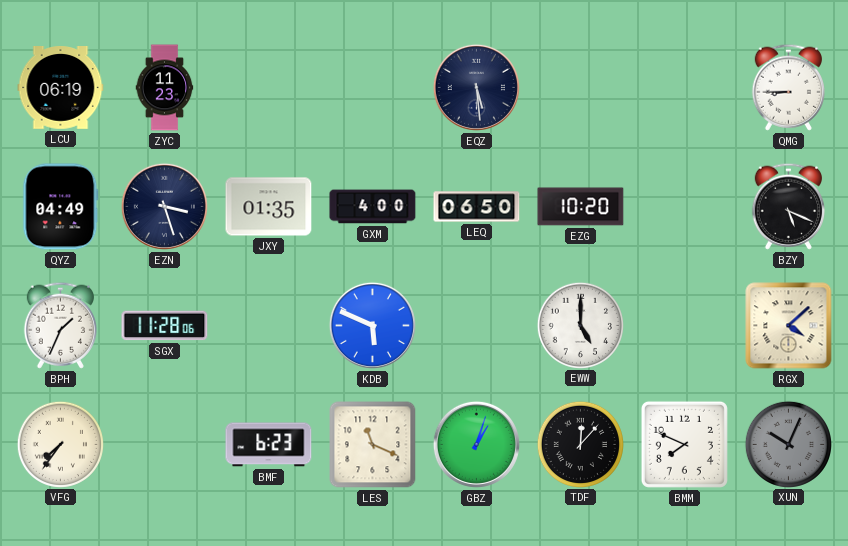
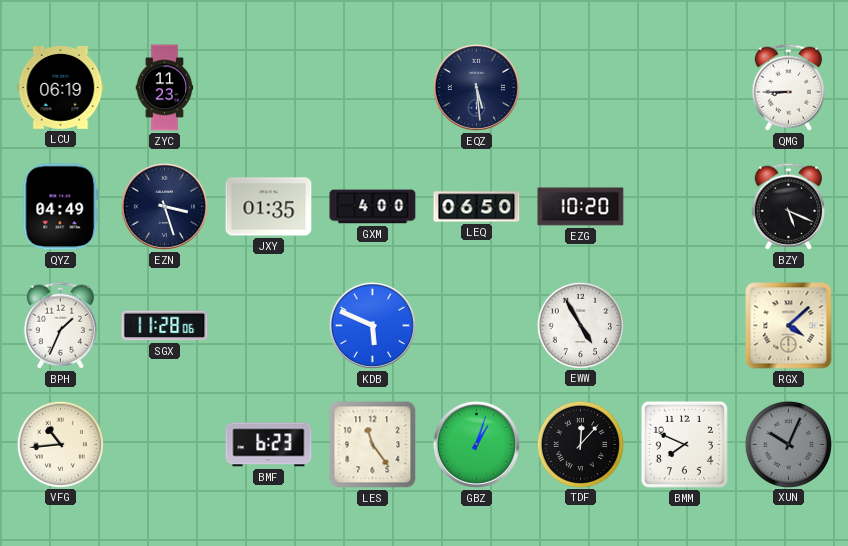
EWW: 5:00 -> 4:55 (580, 325)
VFG: 7:36 -> 10:44 (60, 444)
LES: 11:19 -> 11:24 (373, 445)
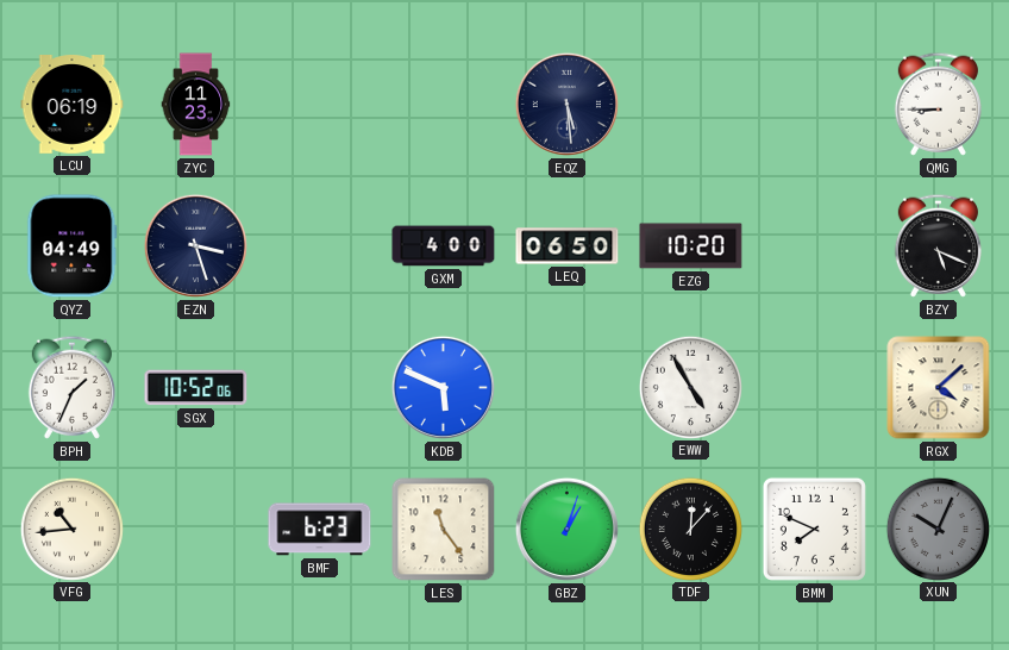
JXY: 01:35 -> none (269, 207)
SGX: 11:28 -> 10:52 (196, 388)
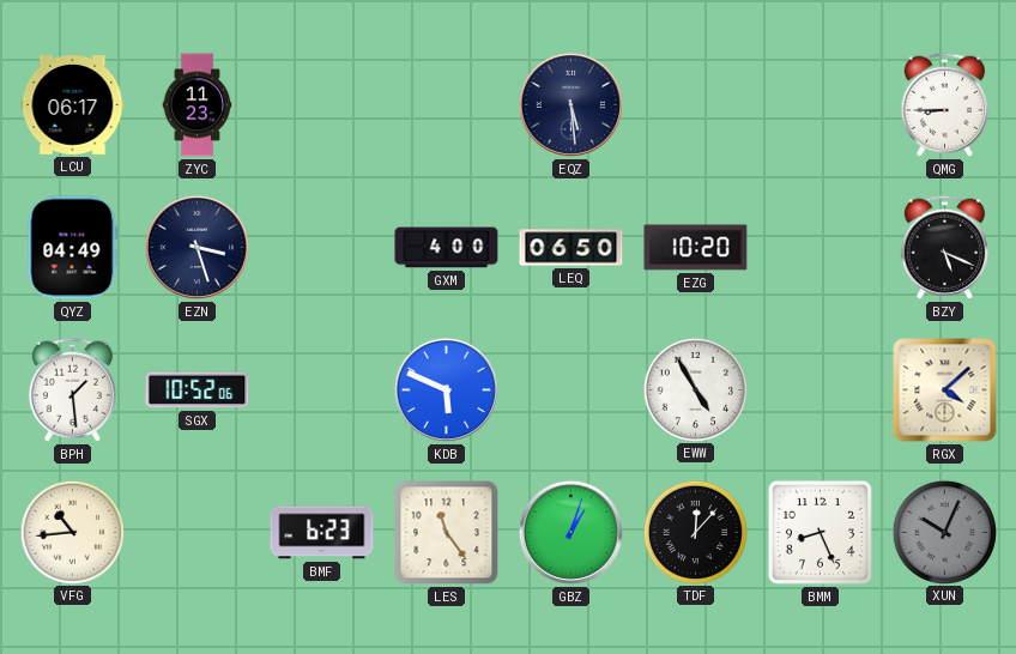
LCU: 06:19 -> 06:17 (73, 105)
BPH: 1:34 -> 1:29 (72, 389)
BMM: 7:49 -> 8:26 (820, 532)
